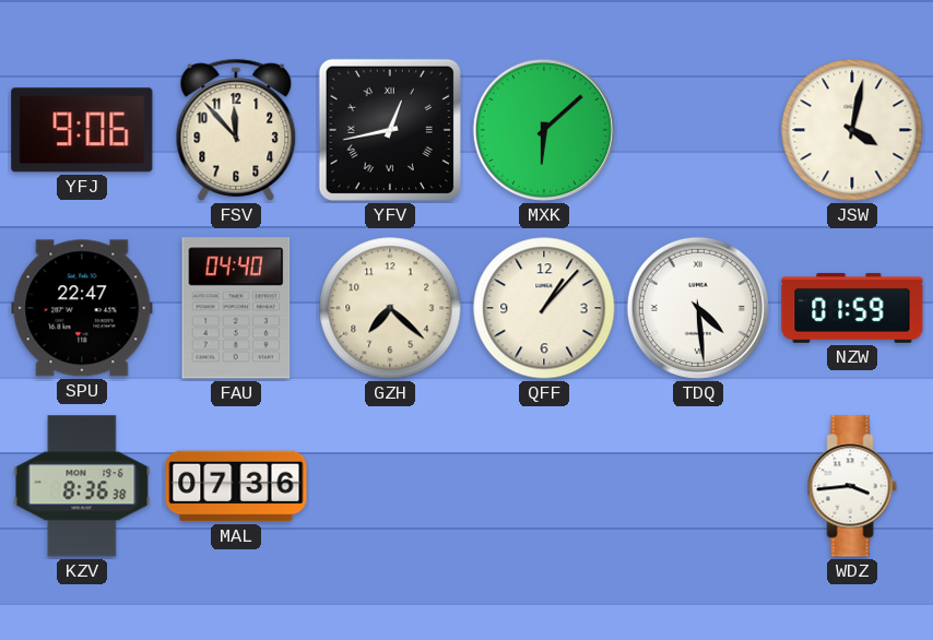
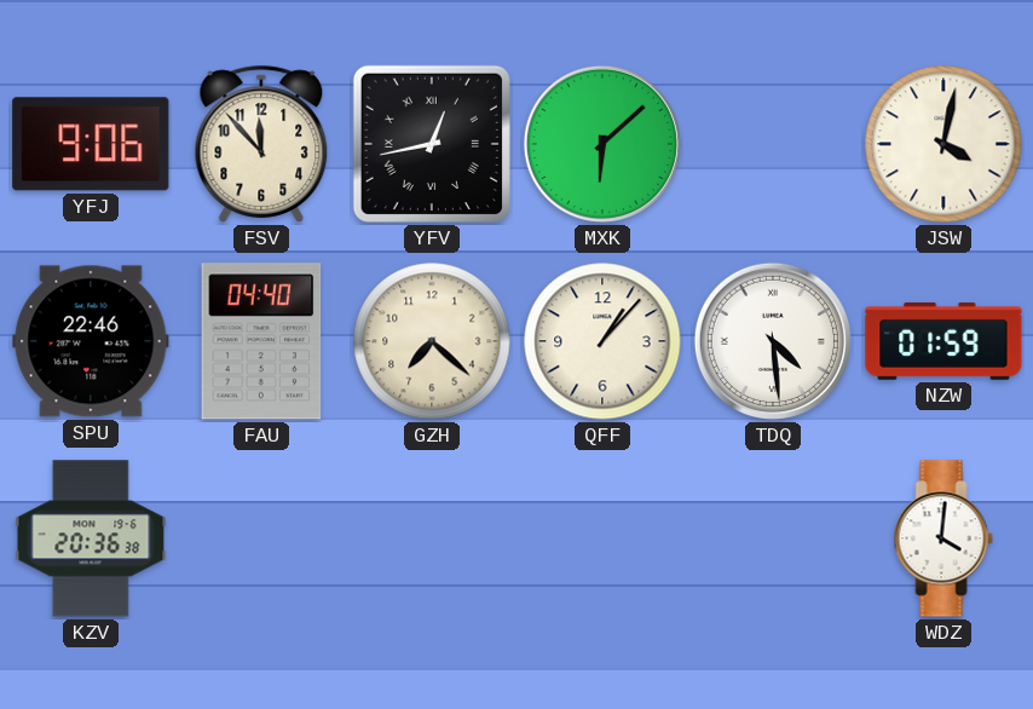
SPU: 22:47 -> 22:46 (91, 341)
KZV: 8:36 -> 20:36 (91, 538)
MAL: 07:36 -> none (236, 486)
WDZ: 3:44 -> 4:01 (943, 538)
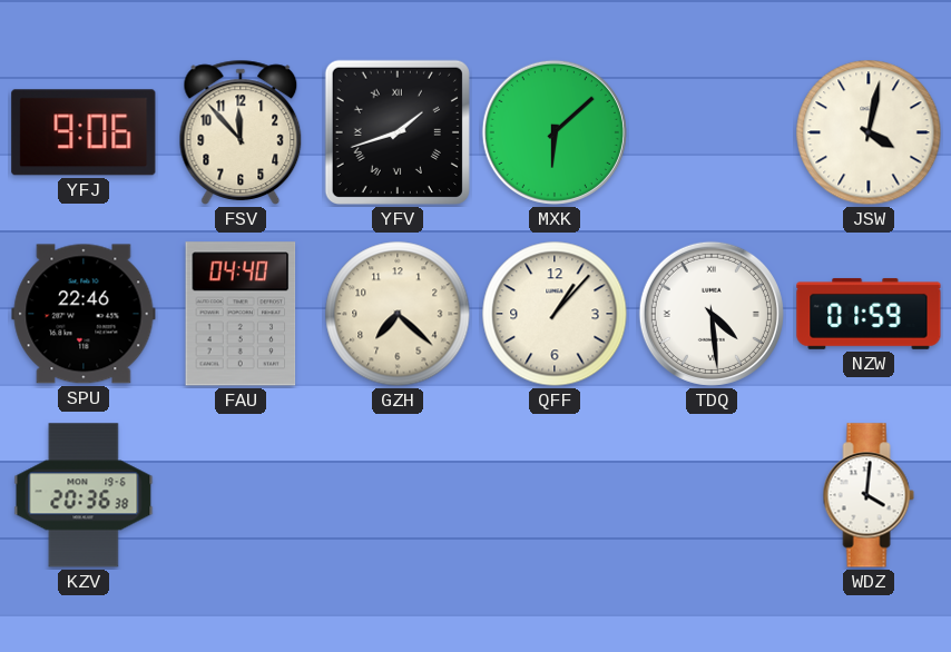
YFV: 12:43 -> 1:42 (398, 132)
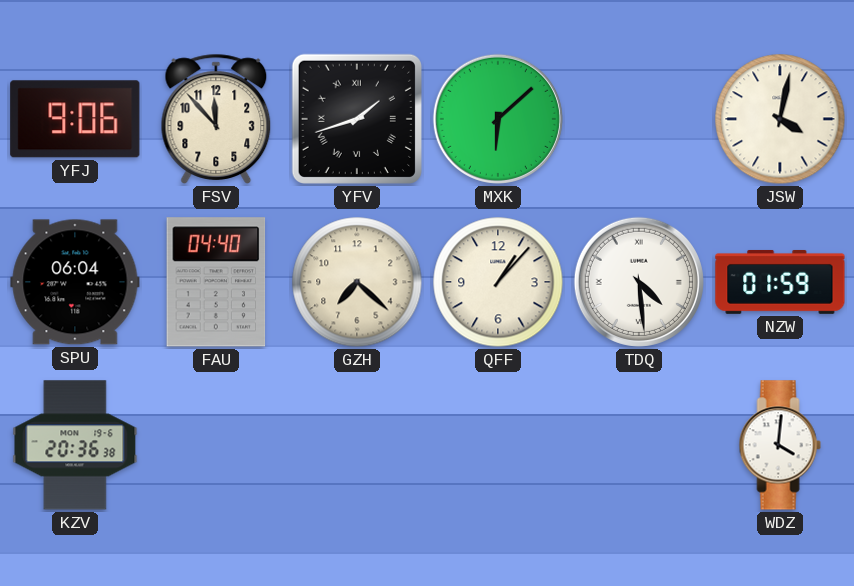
SPU: 22:46 -> 06:04 (75, 282)
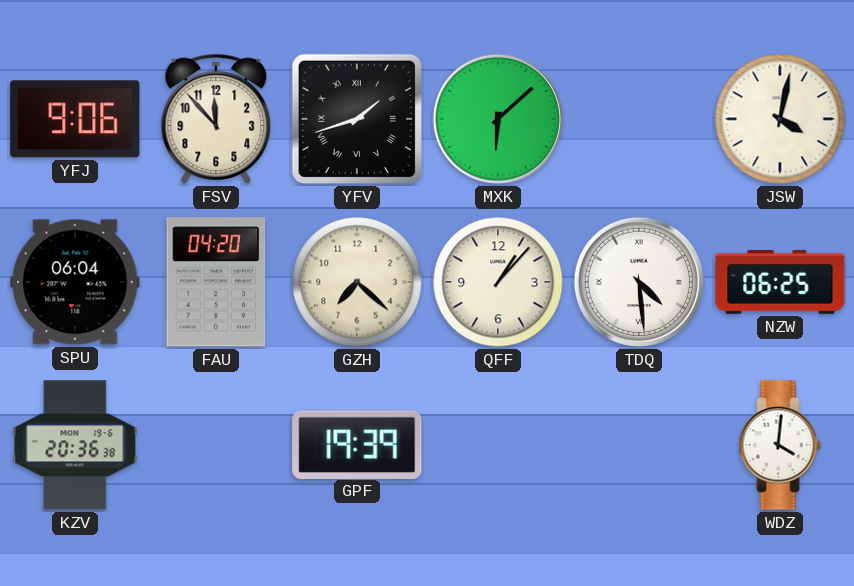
FAU: 04:40 -> 04:20 (216, 282)
NZW: 01:59 -> 06:25 (780, 282)
GPF: none -> 19:39 (357, 444)
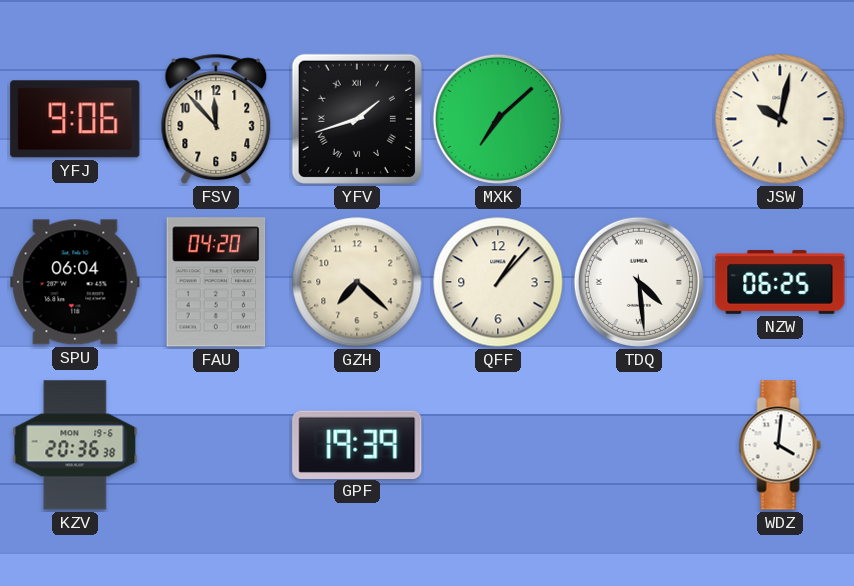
MXK: 6:08 -> 7:08 (498, 119)
JSW: 4:02 -> 10:02 (780, 119)
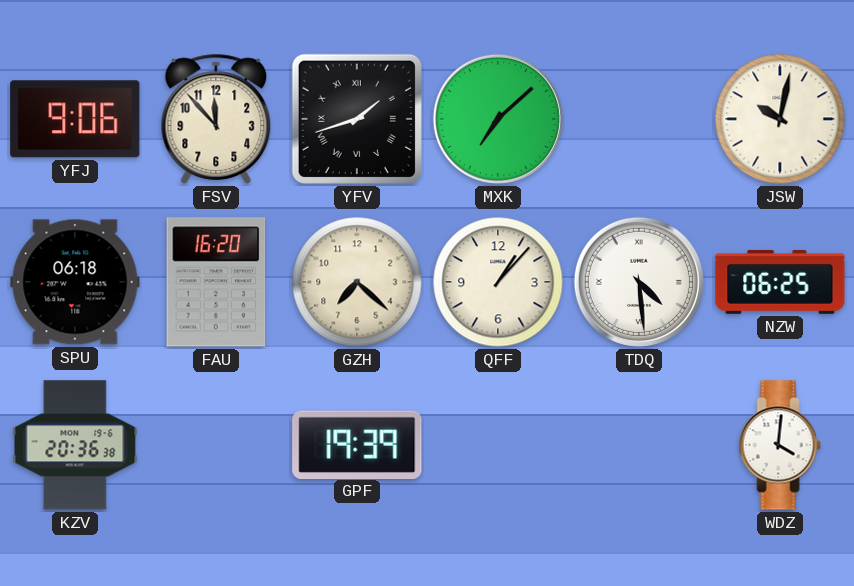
SPU: 06:04 -> 06:18 (75, 282)
FAU: 04:20 -> 16:20 (216, 282)
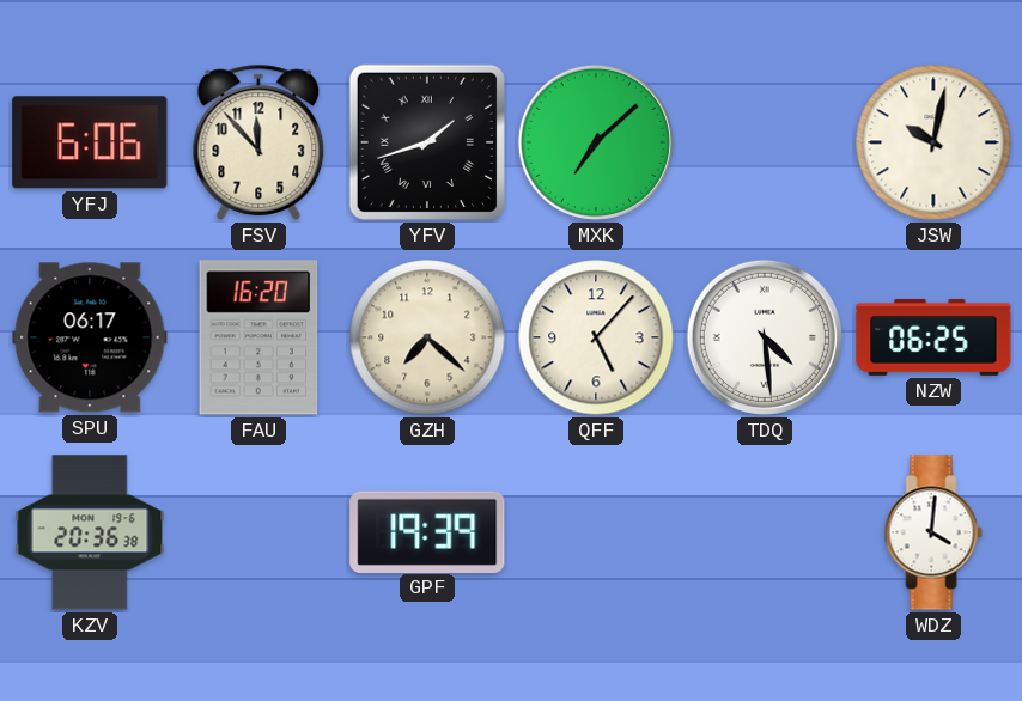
YFJ: 9:06 -> 6:06 (90, 142)
SPU: 06:18 -> 06:17 (90, 337)
QFF: 1:07 -> 5:07 (596, 337)
